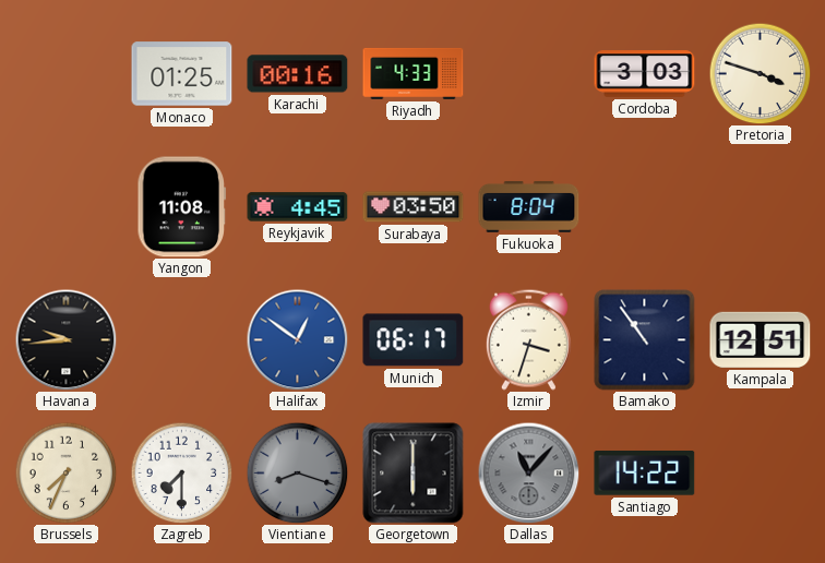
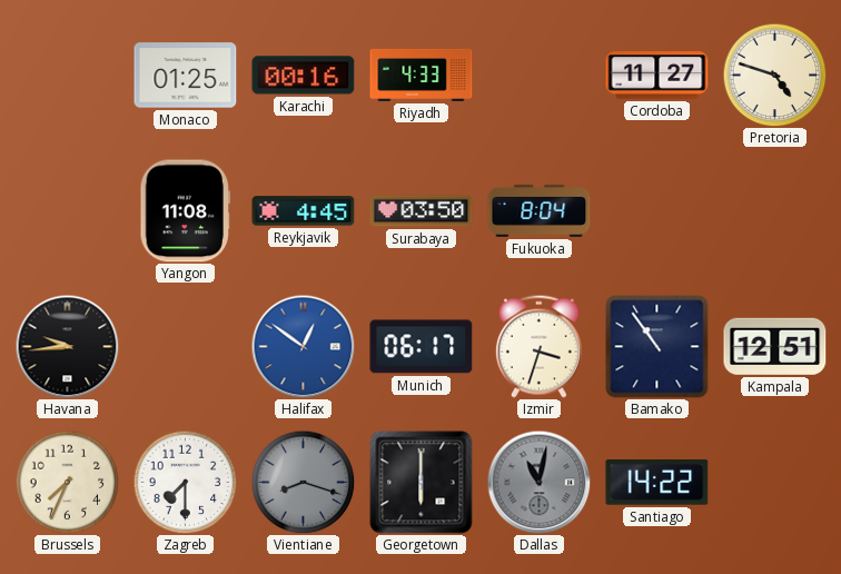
Cordoba: 3:03 -> 11:27 (657, 76)
Pretoria: 3:48 -> 4:48 (774, 75)
Dallas: 11:07 -> 11:02 (538, 482)
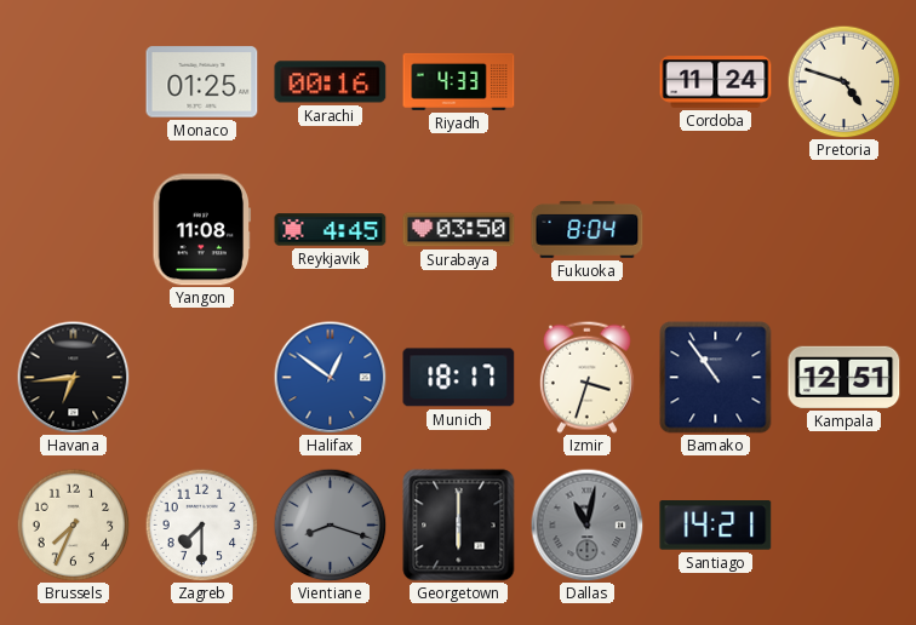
Cordoba: 11:27 -> 11:24 (716, 82)
Havana: 9:44 -> 6:44 (73, 377)
Munich: 06:17 -> 18:17 (459, 378)
Santiago: 14:22 -> 14:21 (716, 526)
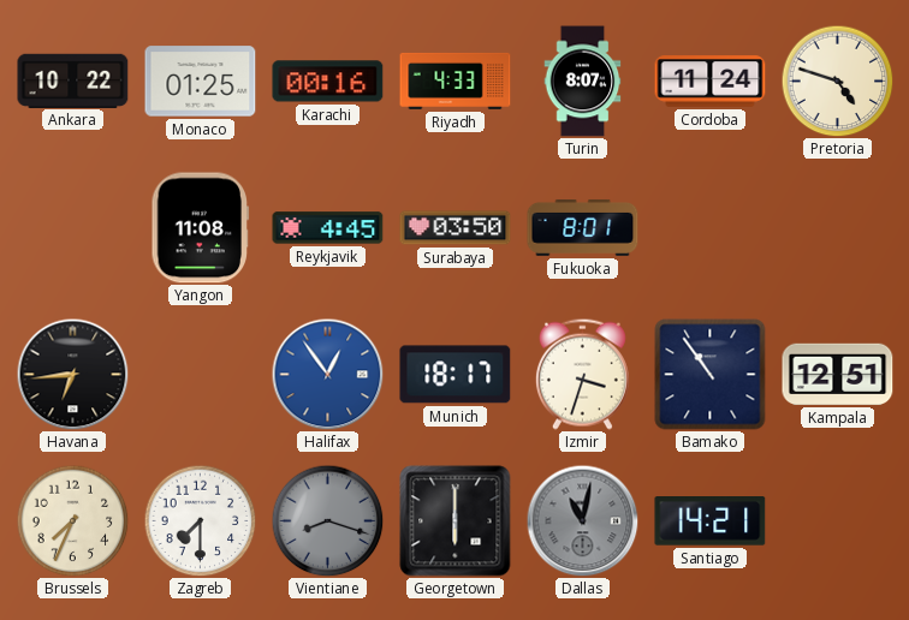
Ankara: none -> 10:22 (73, 81)
Turin: none -> 8:07 (583, 82)
Fukuoka: 8:04 -> 8:01 (583, 227)
Halifax: 12:51 -> 12:54 (327, 374)
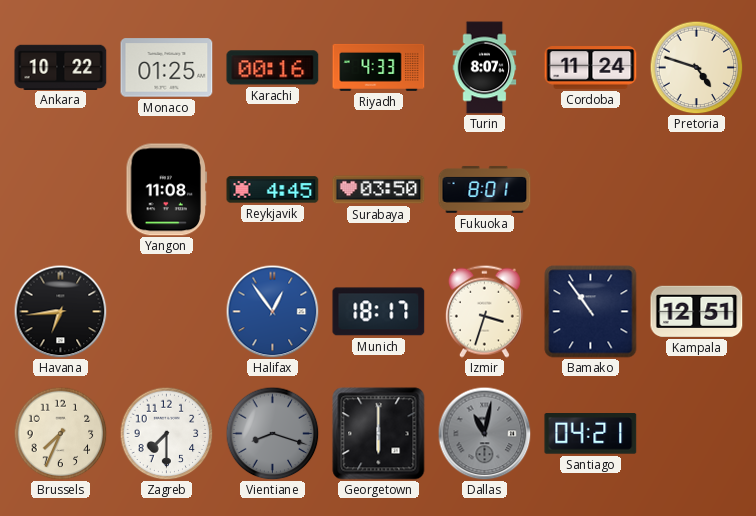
Santiago: 14:21 -> 04:21 (591, 434)
